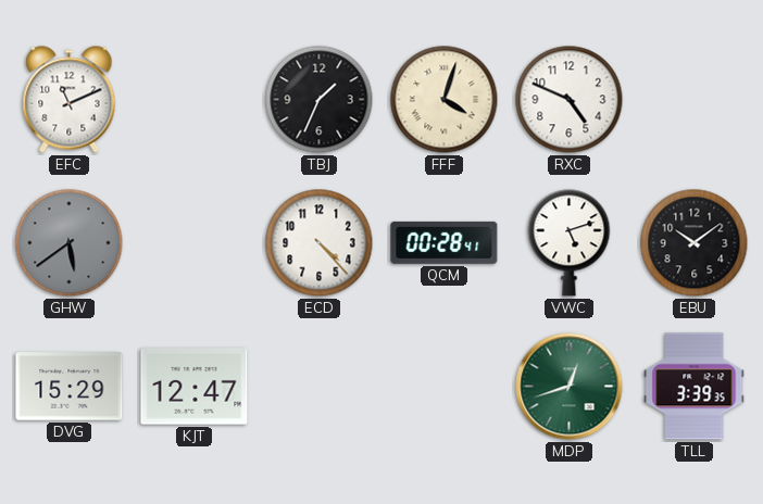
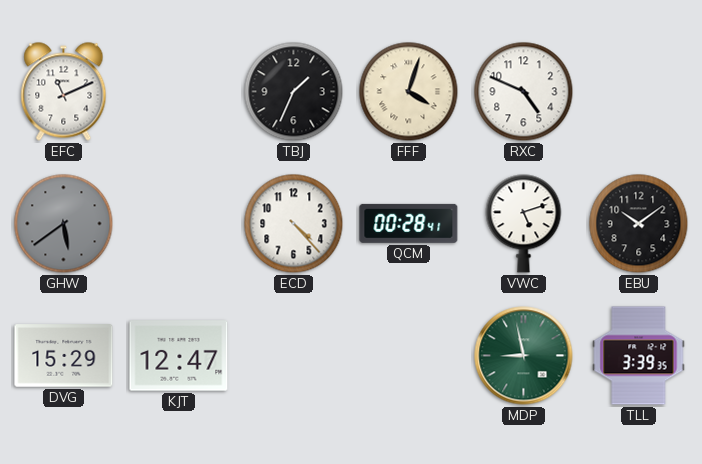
MDP: 12:42 -> 8:58 (524, 356)
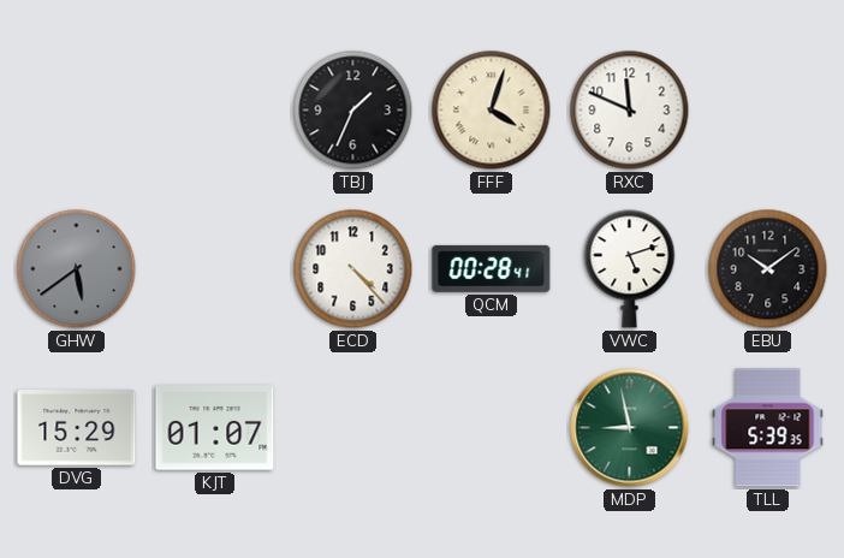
EFC: 11:11 -> none (64, 92)
RXC: 4:49 -> 11:49 (630, 111)
KJT: 12:47 -> 01:07 (215, 428)
TLL: 3:39 -> 5:39 (768, 428)
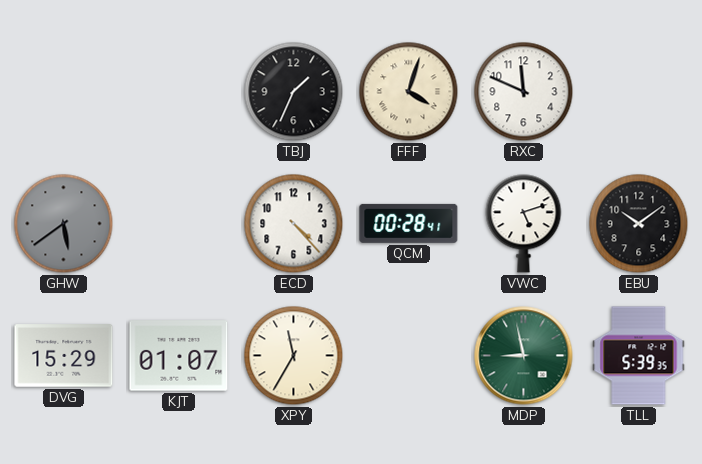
XPY: none -> 11:35 (294, 356)
